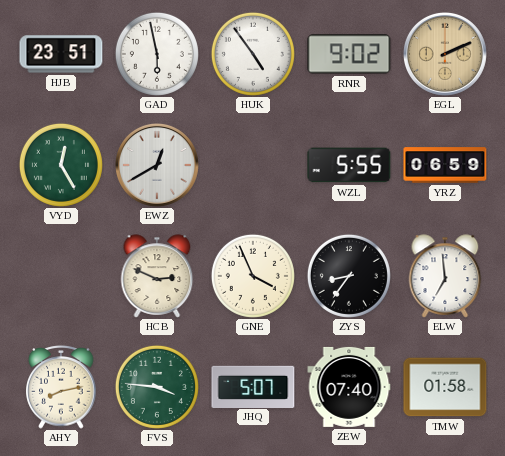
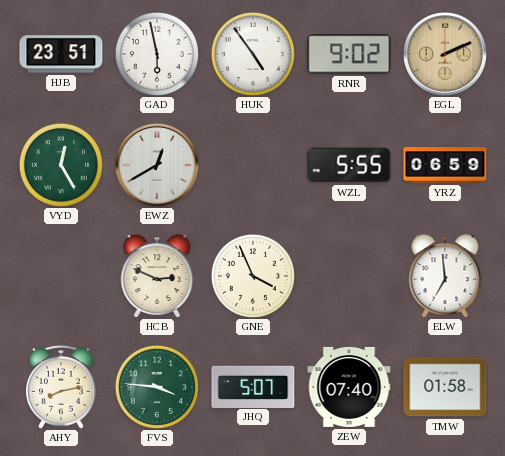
ZYS: 8:36 -> none (349, 276)
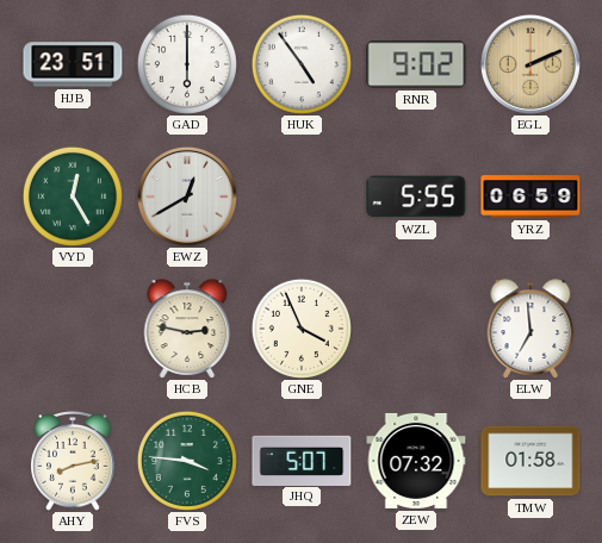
GAD: 5:58 -> 6:00 (187, 64)
HCB: 2:49 -> 2:47 (187, 329)
ZEW: 07:40 -> 07:32 (416, 461)
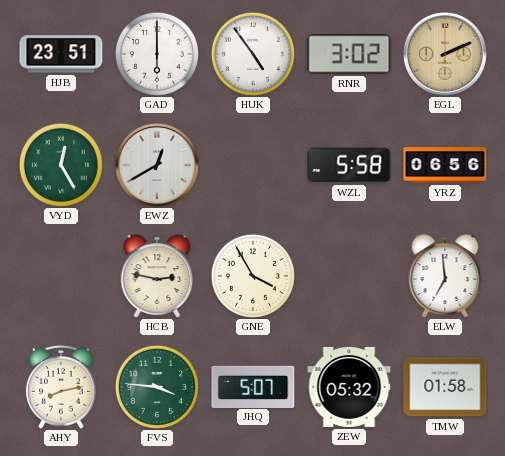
RNR: 9:02 -> 3:02 (349, 54)
WZL: 5:55 -> 5:58 (349, 165)
YRZ: 06:59 -> 06:56 (445, 165)
GNE: 3:56 -> 3:55 (253, 276)
ZEW: 07:32 -> 05:32 (349, 387)
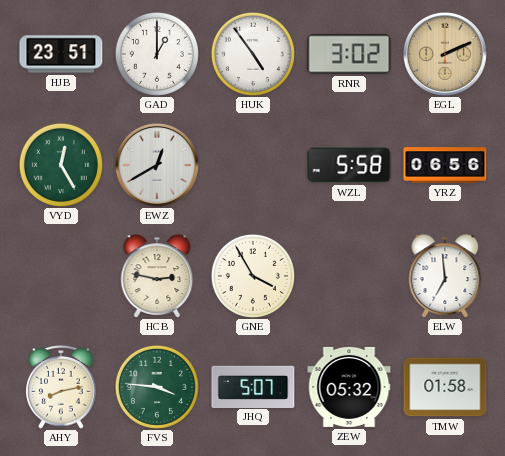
GAD: 6:00 -> 1:00 (157, 54)
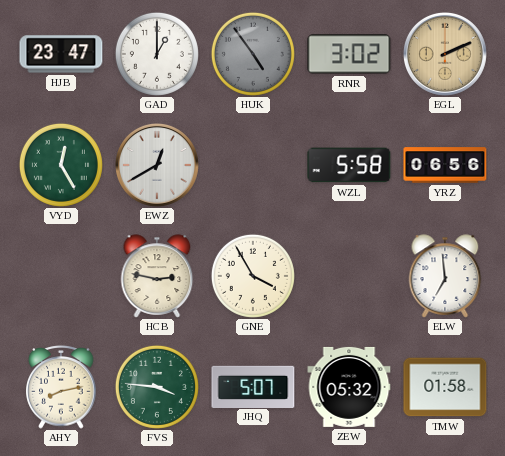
HJB: 23:51 -> 23:47 (61, 54)
HUK dial: white -> grey (253, 54)
